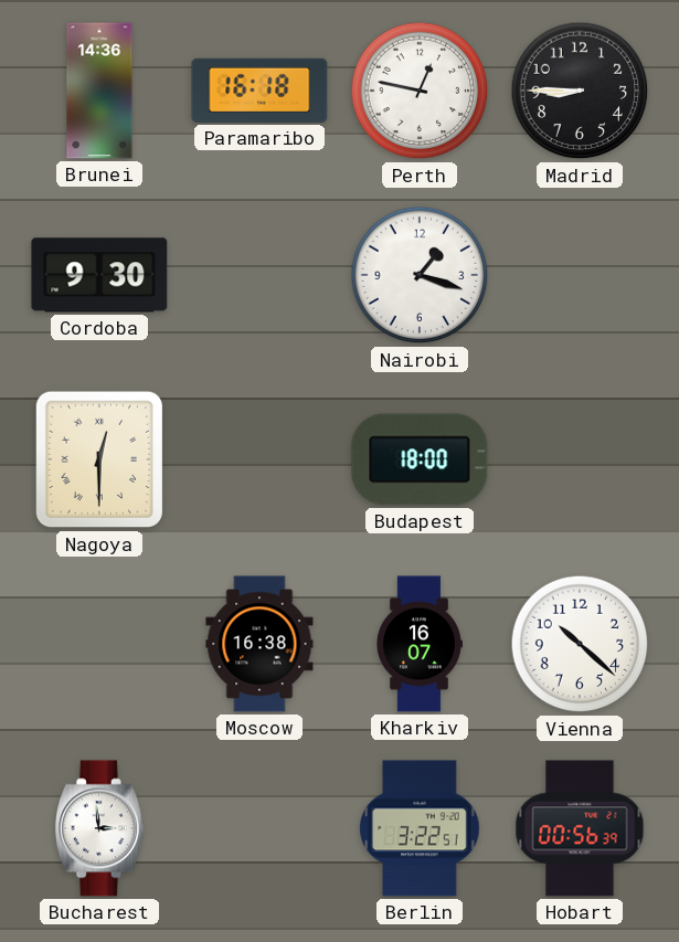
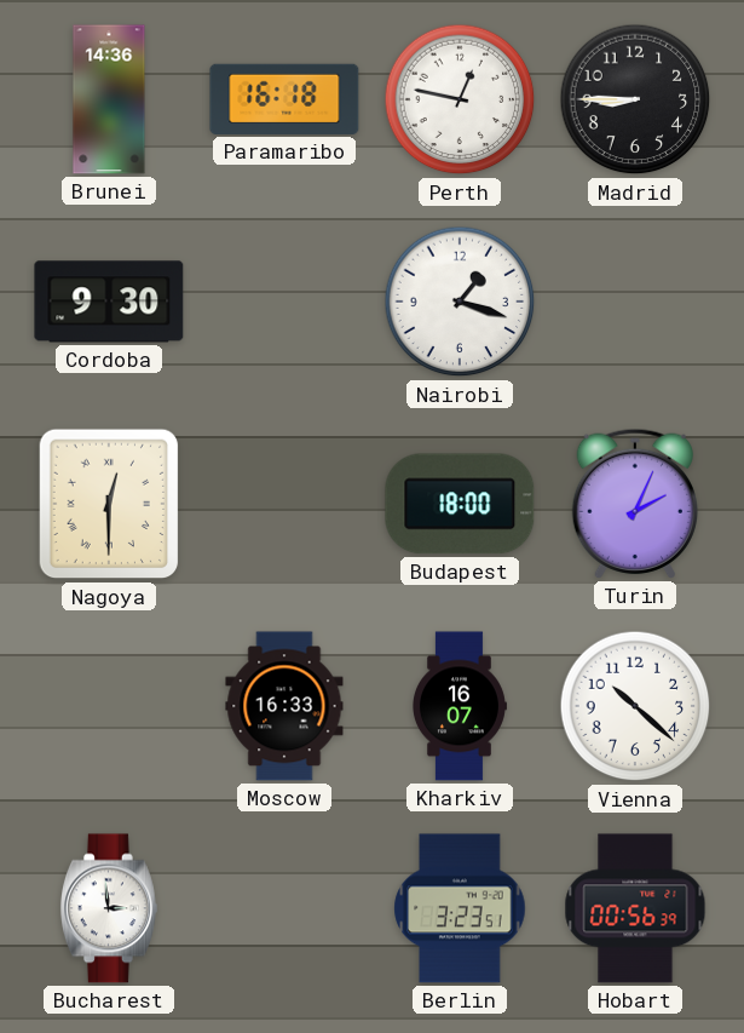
Turin: none -> 2:04 (634, 504)
Moscow: 16:38 -> 16:33 (284, 706)
Berlin: 3:22 -> 3:23 (460, 908)
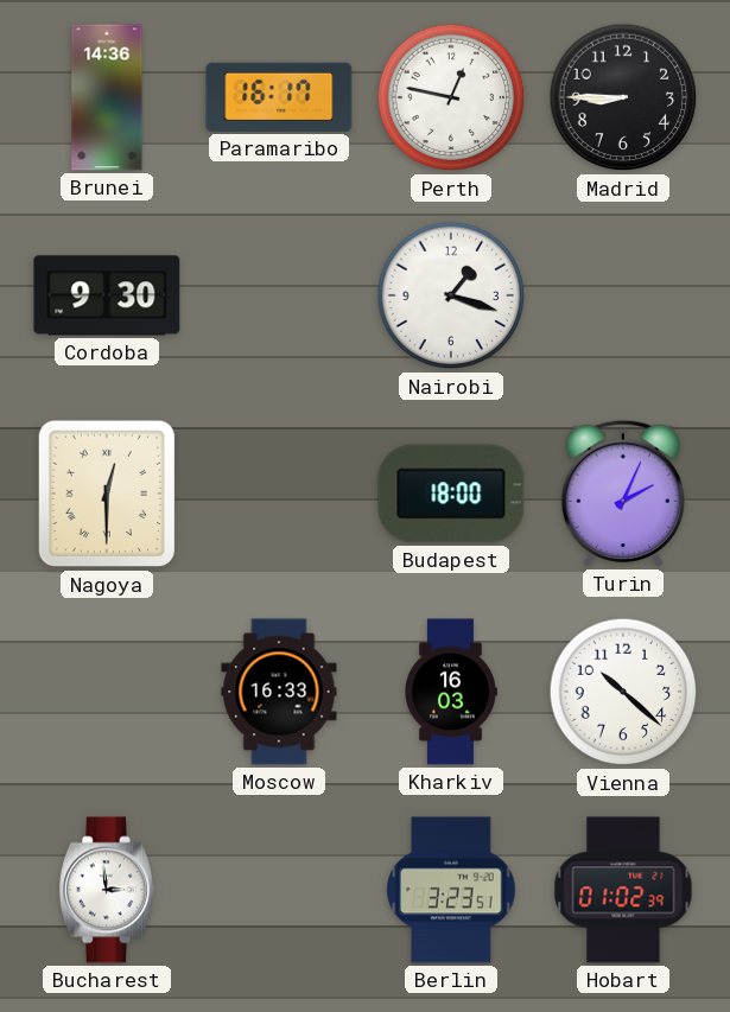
Paramaribo: 16:18 -> 16:17 (279, 97)
Kharkiv: 16:07 -> 16:03 (451, 692)
Hobart: 00:56 -> 01:02 (623, 890)
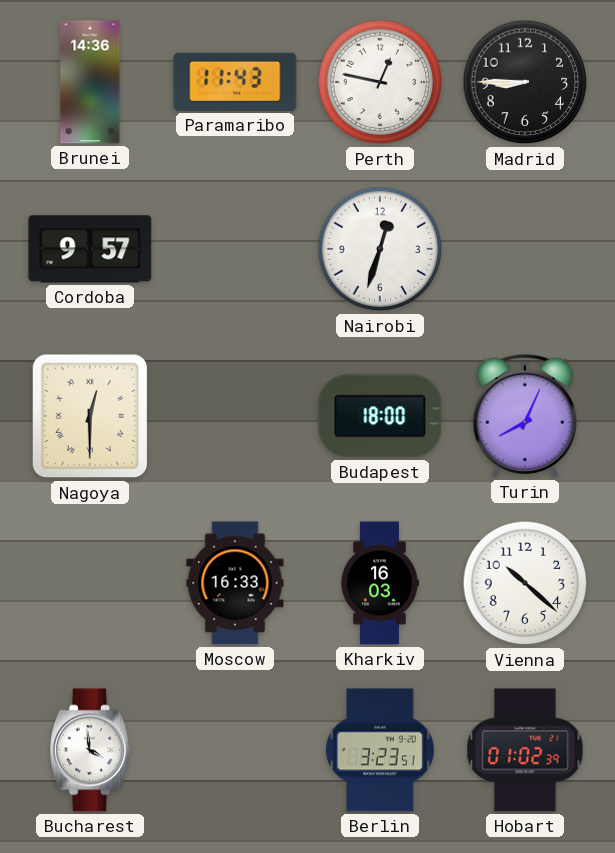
Paramaribo: 16:17 -> 11:43 (235, 82)
Cordoba: 9:30 -> 9:57 (90, 249)
Nairobi: 1:18 -> 12:33 (380, 249)
Turin: 2:04 -> 8:04 (524, 416)
Bucharest: 2:59 -> 3:59 (90, 750)
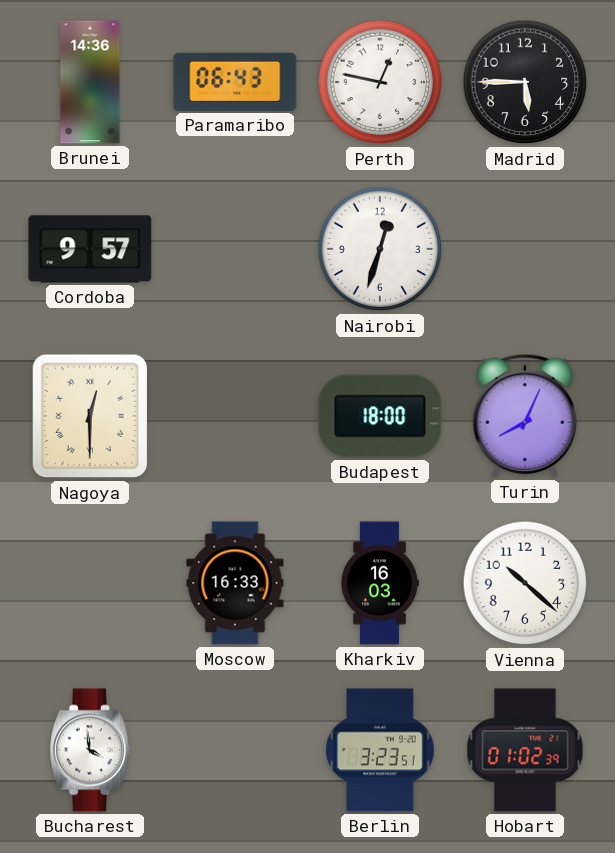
Paramaribo: 11:43 -> 06:43 (235, 82)
Madrid: 8:45 -> 5:45 (525, 82)
